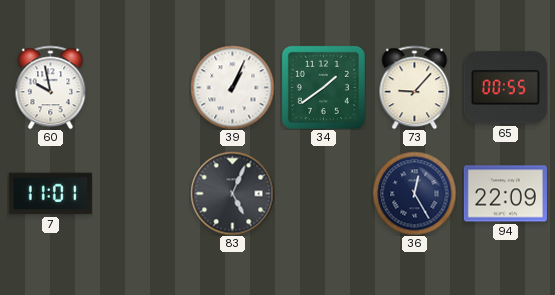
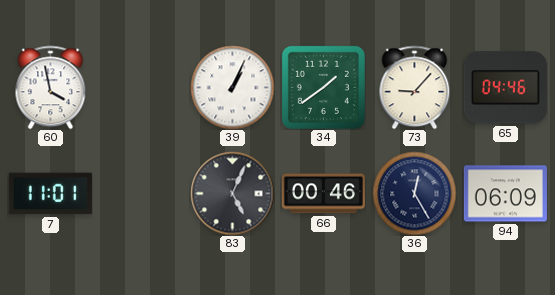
60: 9:58 -> 3:58 (51, 87)
65: 00:55 -> 04:46 (505, 88)
66: none -> 00:46 (323, 194)
94: 22:09 -> 06:09 (505, 194)
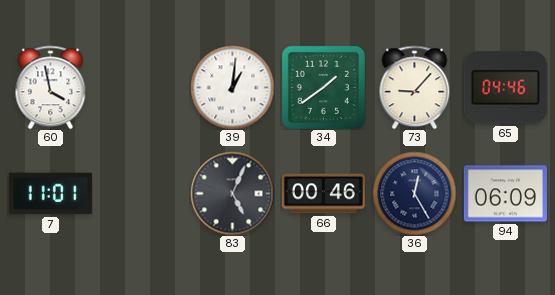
39: 1:04 -> 1:01 (232, 87)
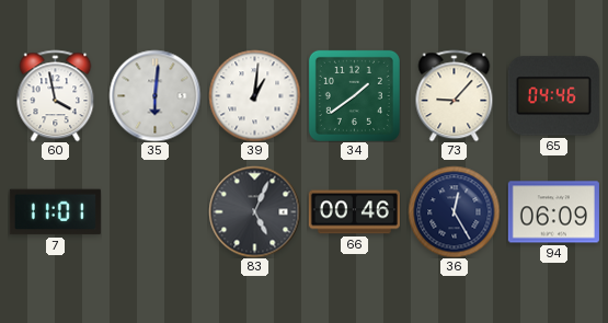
35: none -> 6:01 (154, 95)
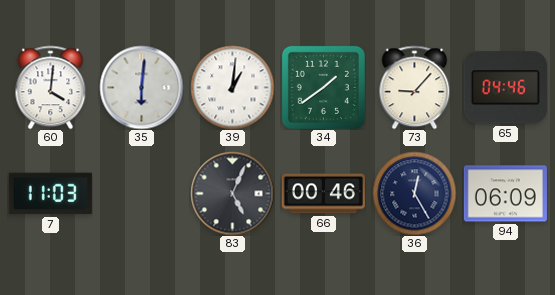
60: 3:58 -> 4:01 (51, 87)
7: 11:01 -> 11:03 (50, 194)
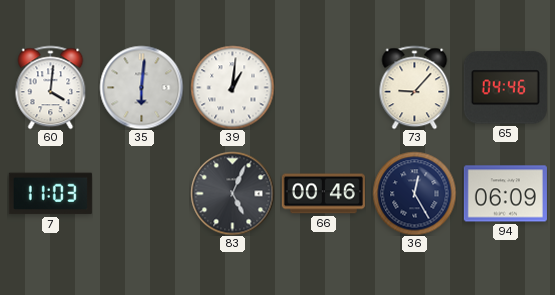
34: 1:39 -> none (323, 87)
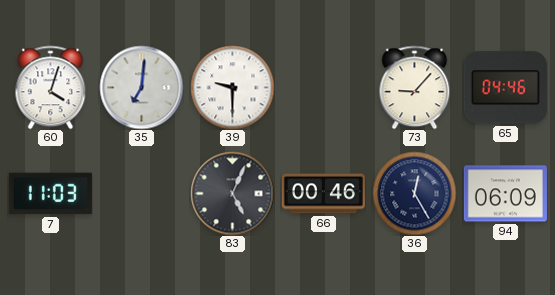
60: 4:01 -> 4:03 (51, 87)
35: 6:01 -> 7:01 (141, 87)
39: 1:01 -> 9:30 (232, 87)
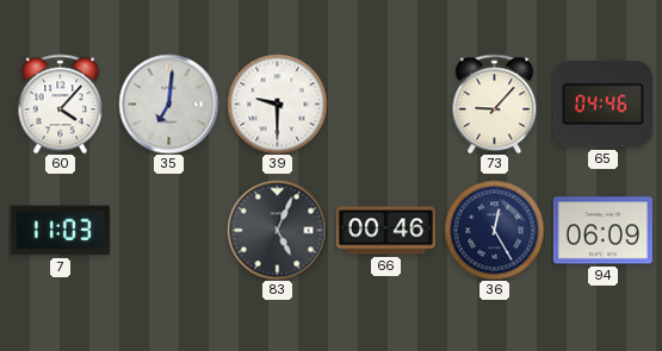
60: 4:03 -> 4:07 (61, 104)
